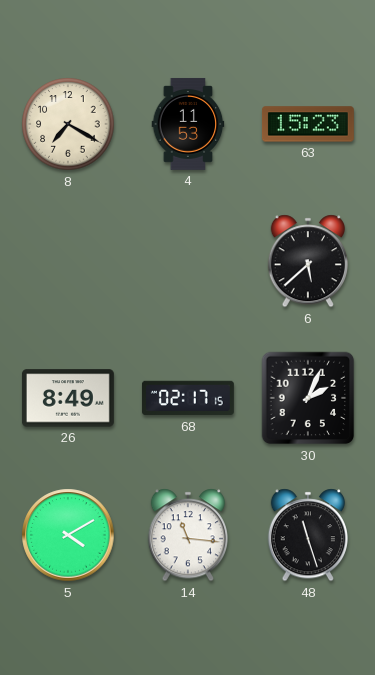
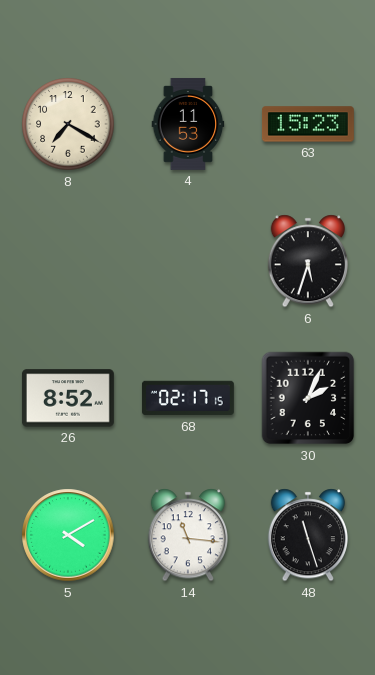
6: 5:38 -> 5:33 (307, 261)
26: 8:49 -> 8:52 (68, 398)
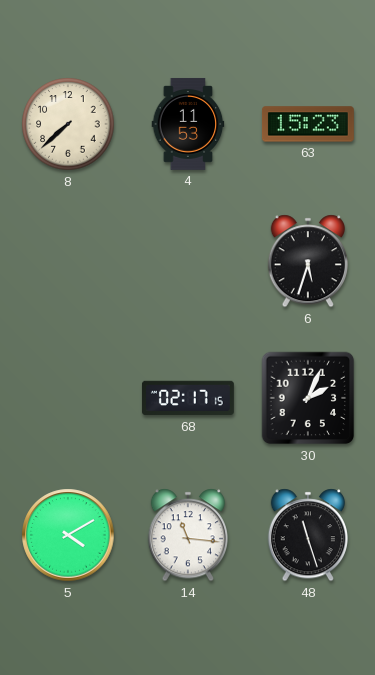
8: 7:20 -> 7:38 (68, 124)
26: 8:52 -> none (68, 398)
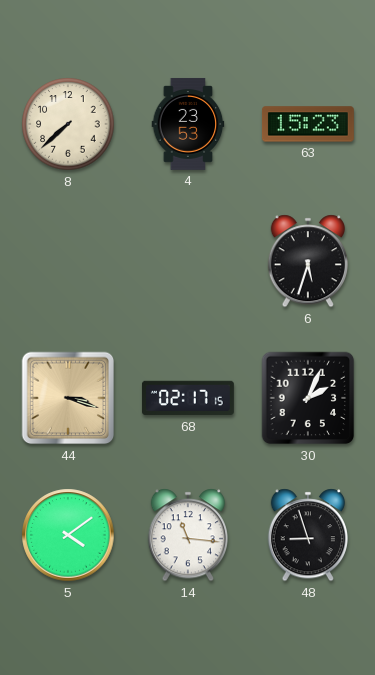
4: 11:53 -> 23:53 (188, 124)
44: none -> 3:18 (68, 398)
5: 4:10 -> 4:09 (68, 535)
48: 11:27 -> 8:57 (307, 535)
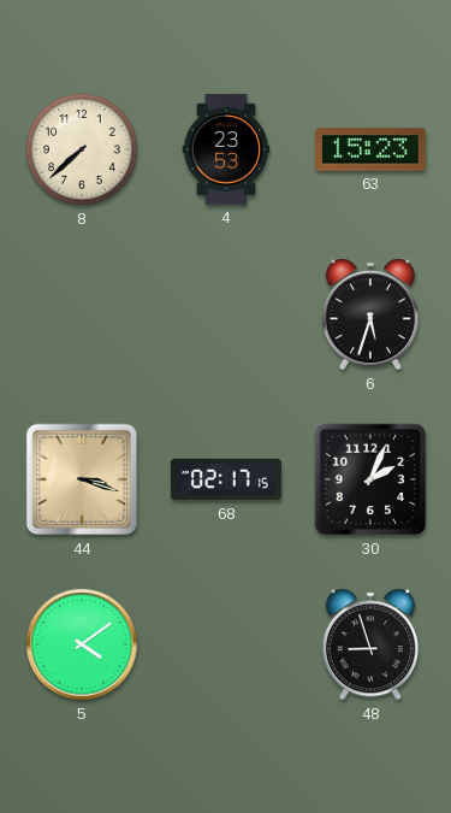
14: 11:16 -> none (187, 535)
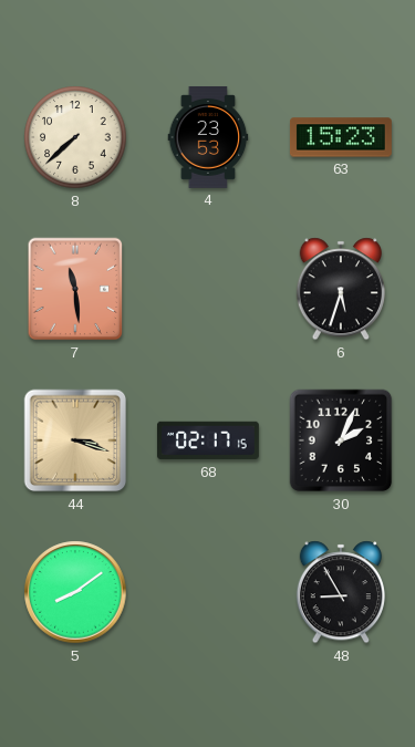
7: none -> 11:29 (75, 289)
5: 4:09 -> 8:09 (75, 592)
48: 8:57 -> 8:55 (340, 592)
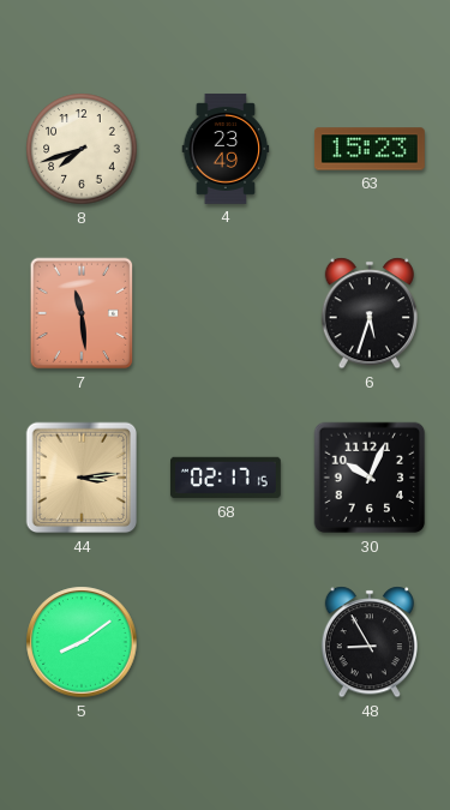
8: 7:38 -> 7:42 (82, 149)
4: 23:53 -> 23:49 (226, 149)
44: 3:18 -> 3:14 (82, 478)
30: 2:04 -> 10:04 (370, 478)
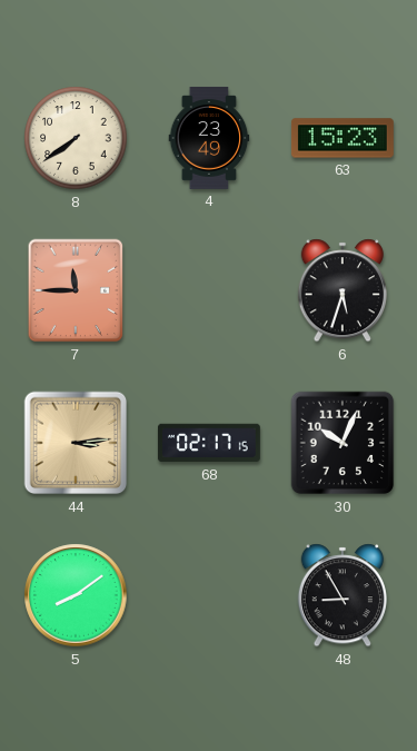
8: 7:42 -> 7:39 (76, 138)
7: 11:29 -> 11:45 (76, 290)
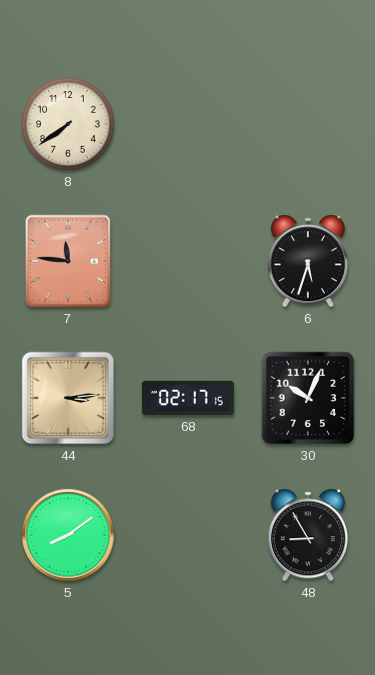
4: 23:49 -> none (209, 138)
63: 15:23 -> none (342, 138)
7: 11:45 -> 11:46 (68, 261)
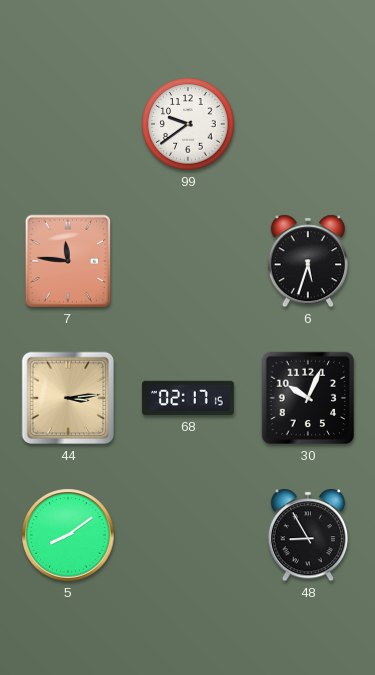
8: 7:39 -> none (68, 124)
99: none -> 9:39 (188, 124)
